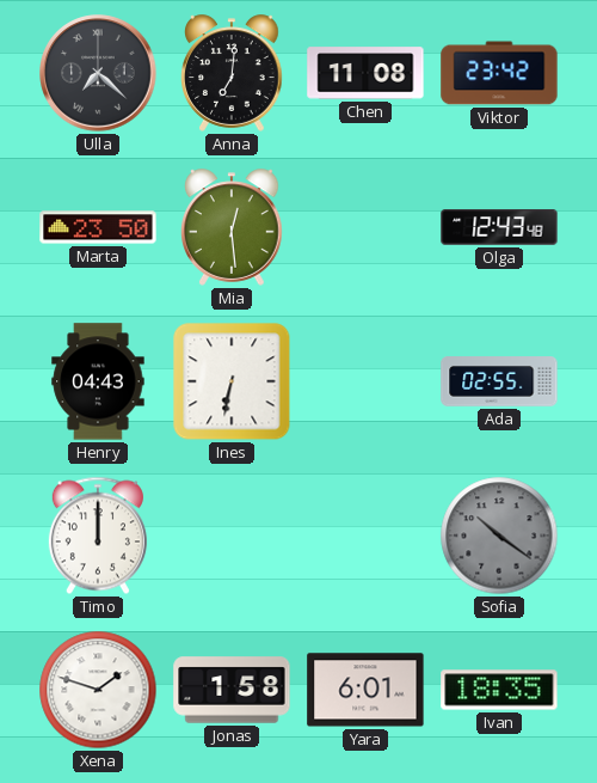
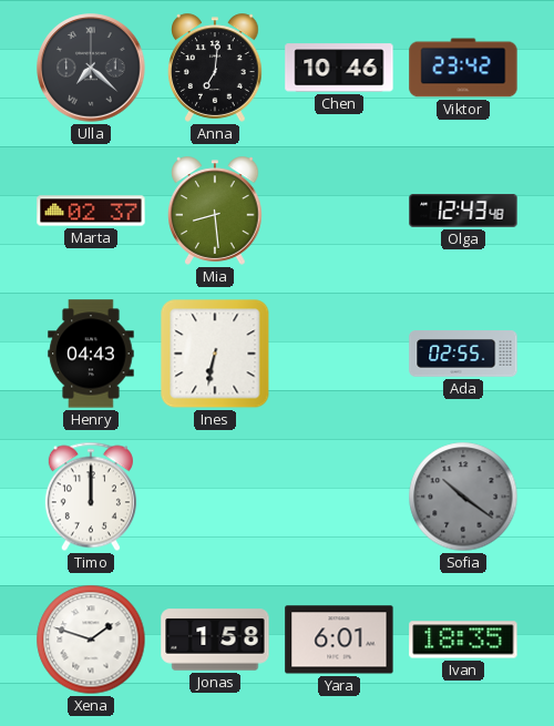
Chen: 11:08 -> 10:46 (339, 68)
Marta: 23:50 -> 02:37 (91, 211)
Mia: 12:29 -> 8:29 (215, 211)
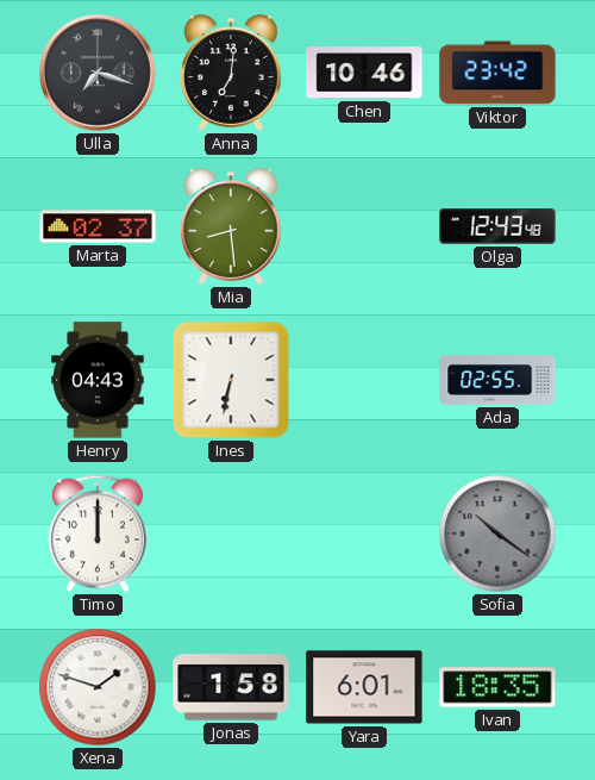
Ulla: 7:22 -> 7:18 (98, 73)
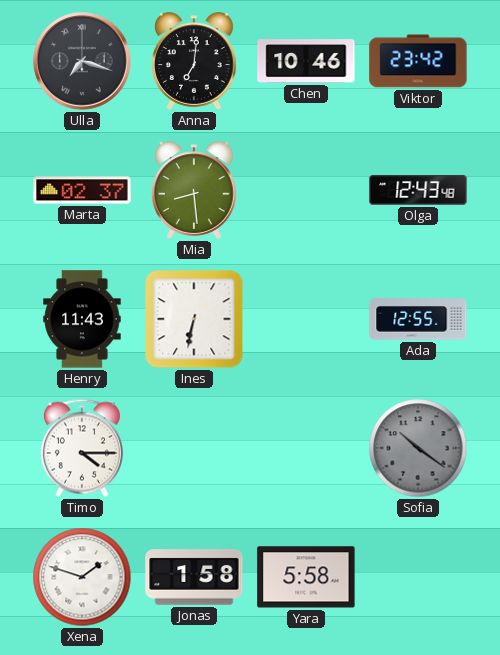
Henry: 04:43 -> 11:43 (82, 319)
Ada: 02:55 -> 12:55 (418, 319)
Timo: 12:00 -> 4:15 (82, 448)
Yara: 6:01 -> 5:58 (306, 577)
Ivan: 18:35 -> none (497, 687)
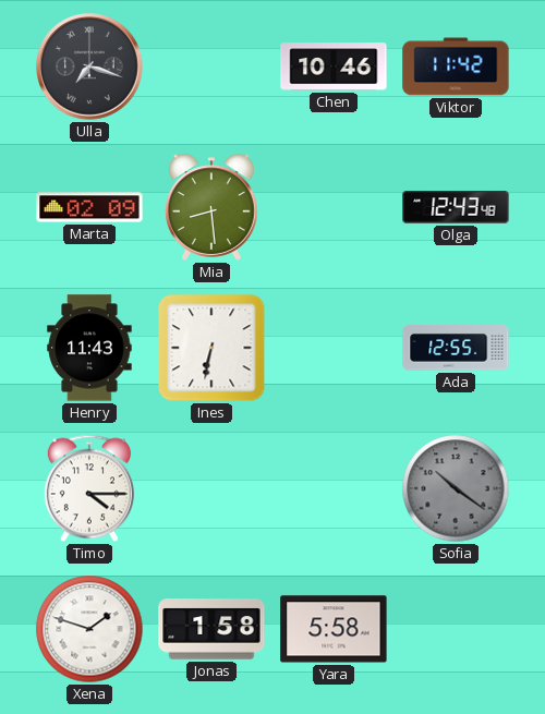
Anna: 7:01 -> none (194, 61)
Viktor: 23:42 -> 11:42 (456, 66)
Marta: 02:37 -> 02:09 (89, 207)
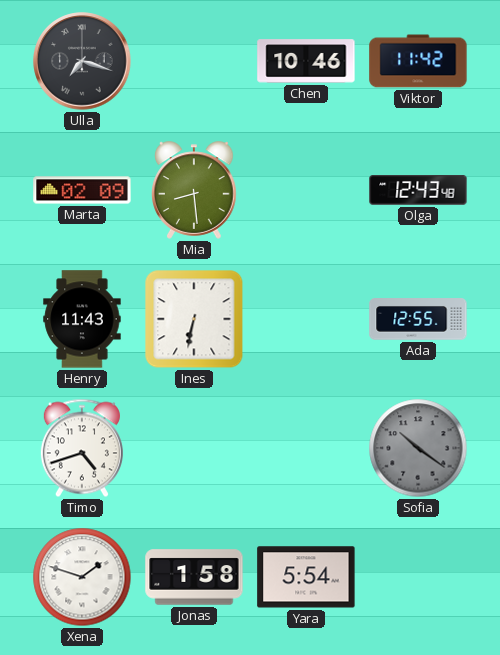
Timo: 4:15 -> 4:42 (82, 448)
Yara: 5:58 -> 5:54 (306, 577)
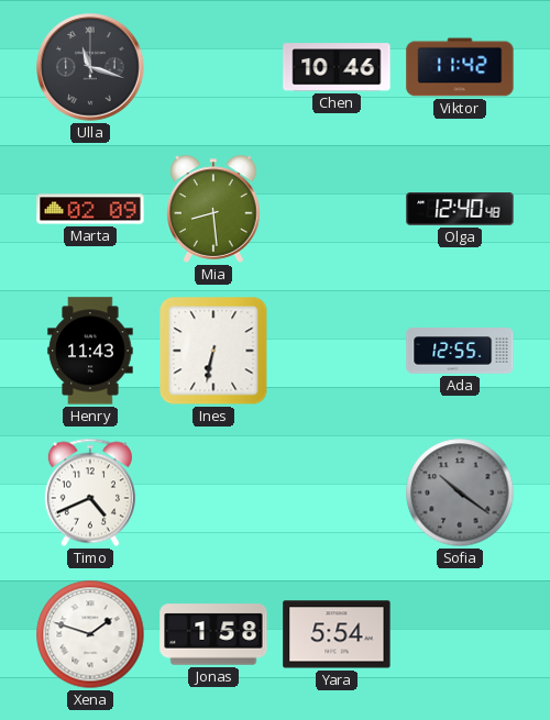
Ulla: 7:18 -> 11:18 (90, 67)
Olga: 12:43 -> 12:40 (460, 209)
Timo: 4:42 -> 4:41 (90, 492)
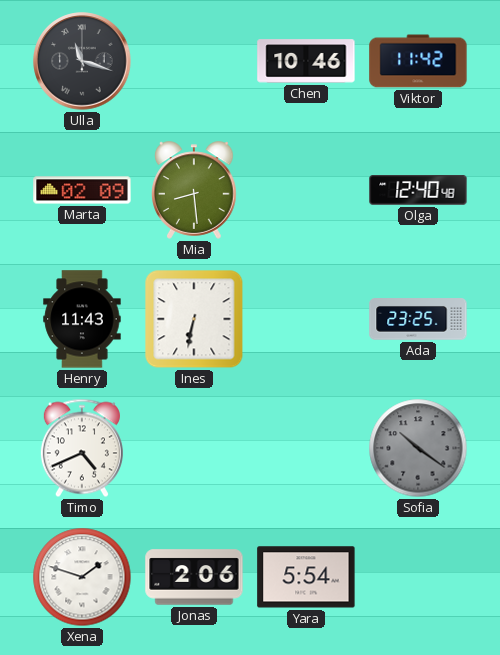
Ada: 12:55 -> 23:25 (418, 319)
Jonas: 1:58 -> 2:06 (194, 577)
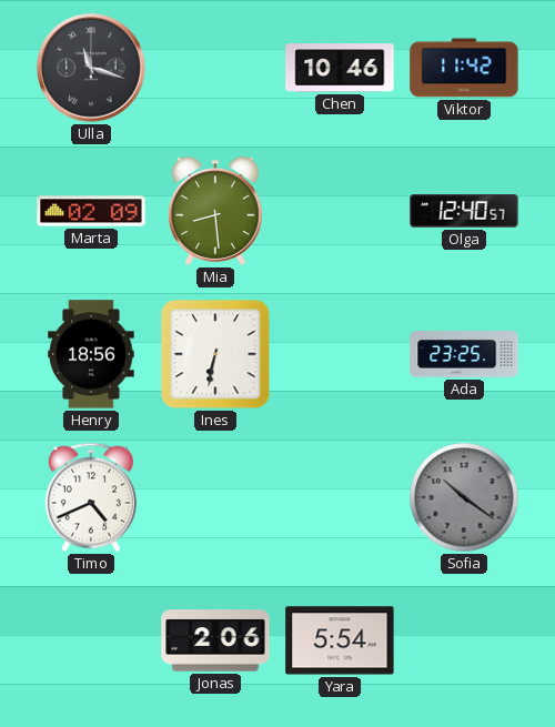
Olga: 12:40:48 -> 12:40:57 (464, 211)
Henry: 11:43 -> 18:56 (91, 354)
Xena: 1:48 -> none (82, 577)
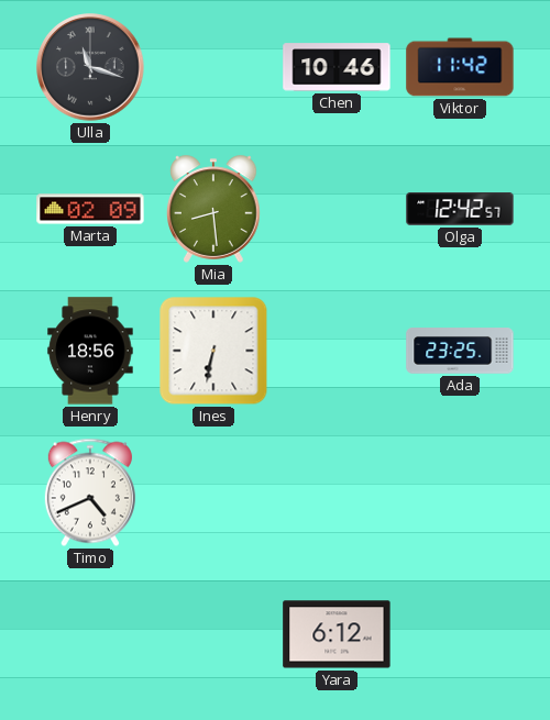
Olga: 12:40 -> 12:42 (460, 209)
Sofia: 10:21 -> none (464, 497)
Jonas: 2:06 -> none (215, 640)
Yara: 5:54 -> 6:12 (337, 634)
